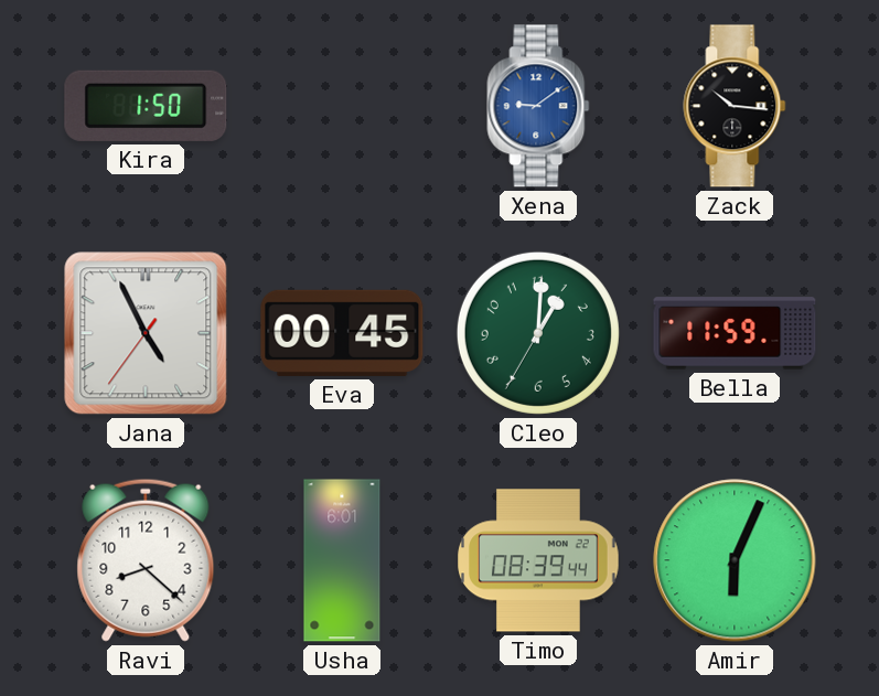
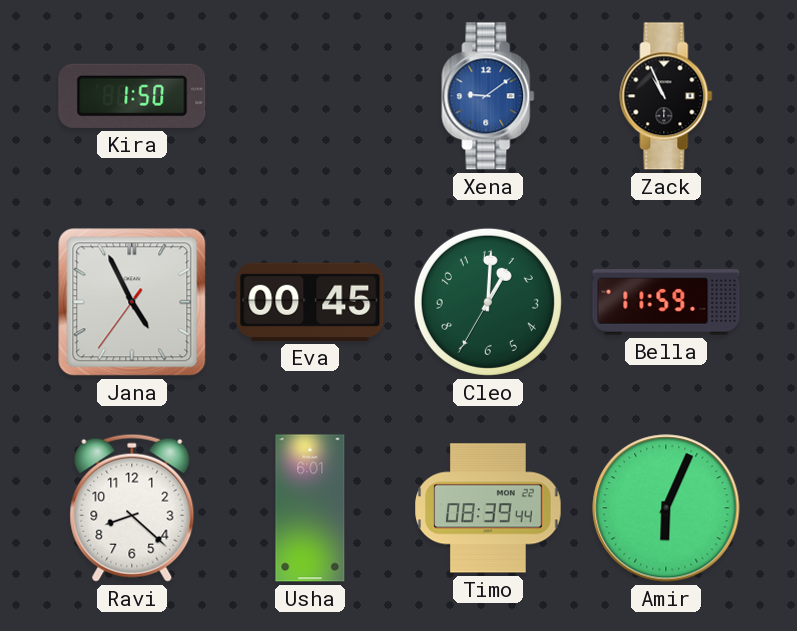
Zack: 10:16 -> 10:56 (666, 96)
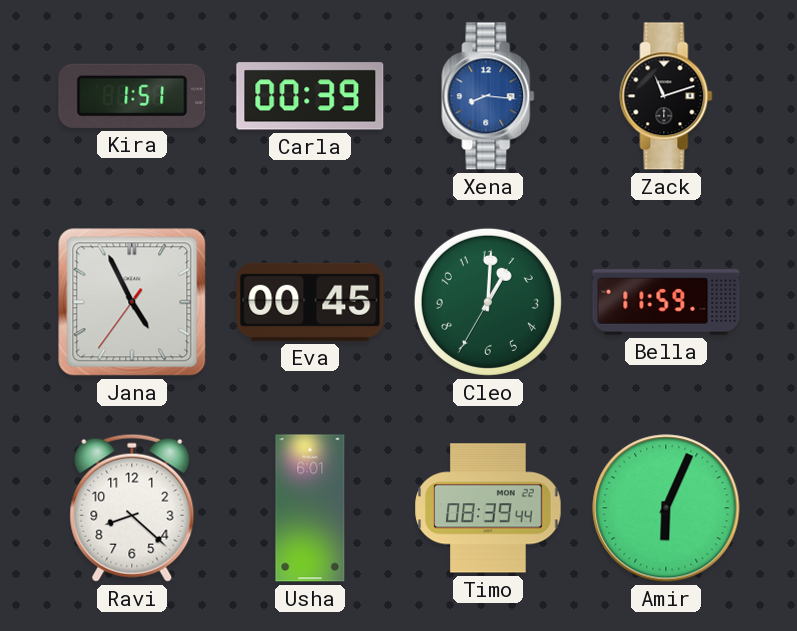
Kira: 1:50 -> 1:51 (132, 96)
Carla: none -> 00:39 (310, 96)
Xena: 9:09 -> 8:16 (488, 96)
Zack: 10:56 -> 11:12 (666, 96)
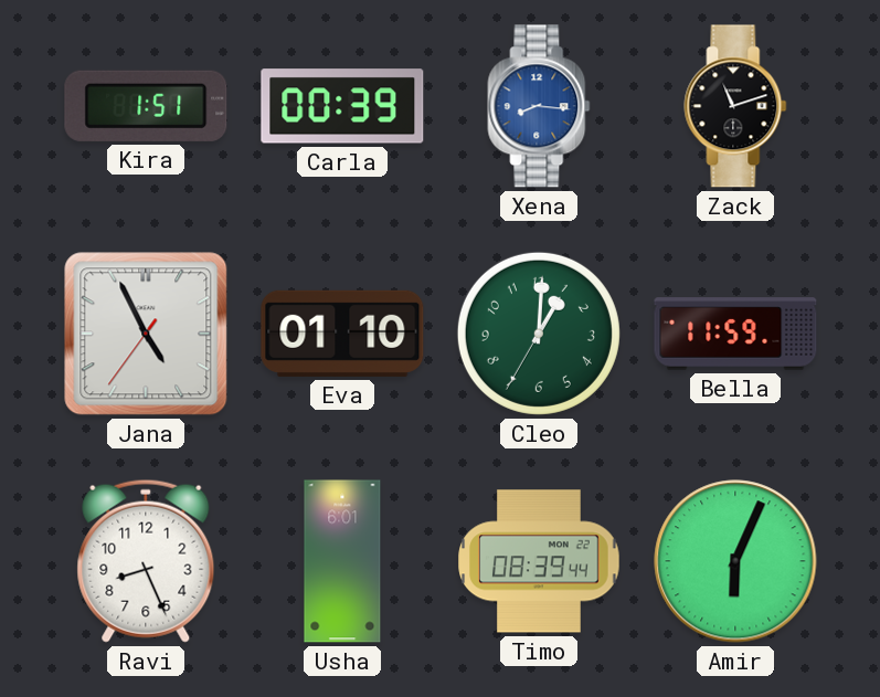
Eva: 00:45 -> 01:10 (342, 334)
Ravi: 8:22 -> 8:26 (146, 561)
